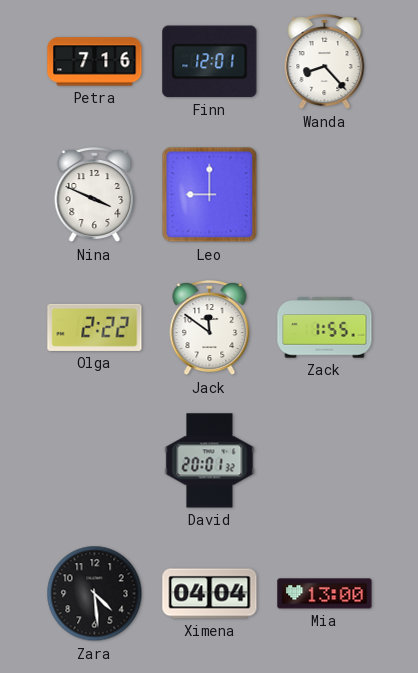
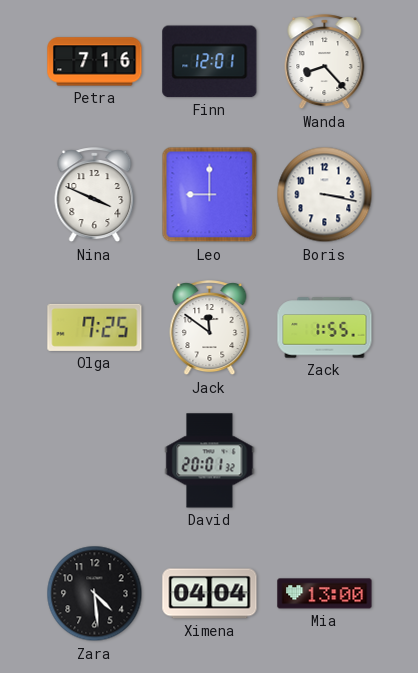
Boris: none -> 3:17 (325, 195)
Olga: 2:22 -> 7:25 (95, 327)
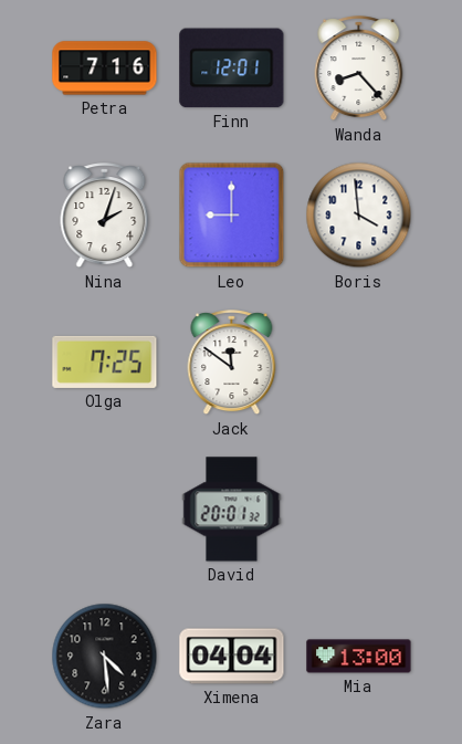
Nina: 3:49 -> 2:03 (105, 216)
Boris: 3:17 -> 3:59 (359, 216)
Zack: 1:55 -> none (325, 328)
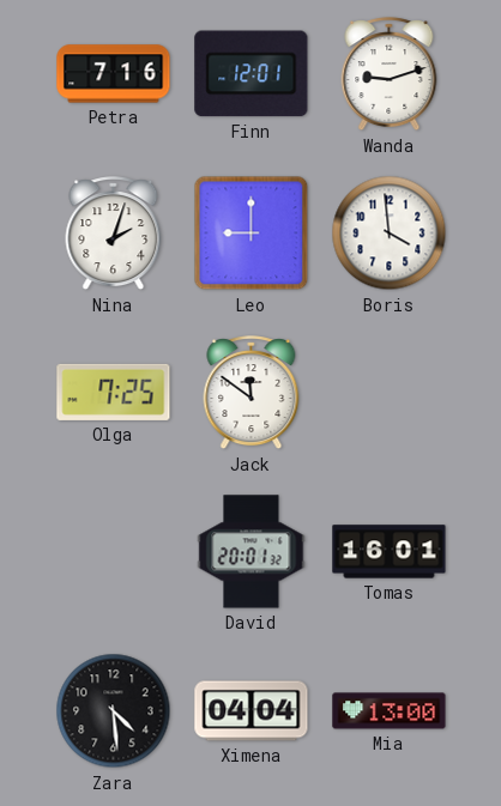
Wanda: 8:23 -> 9:12 (390, 74)
Tomas: none -> 16:01 (390, 552)
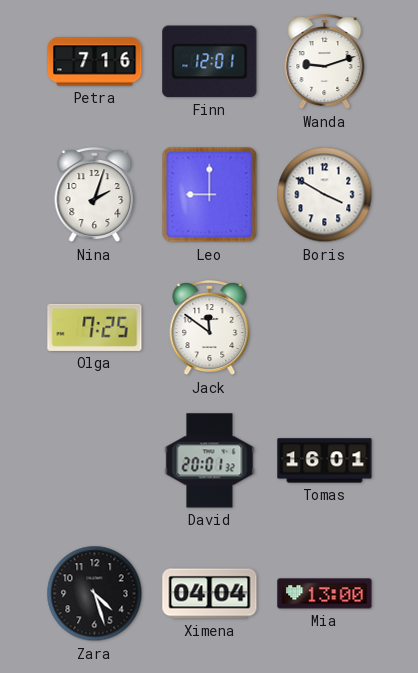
Boris: 3:59 -> 3:50 (325, 195)
Zara: 4:29 -> 4:27 (95, 594)
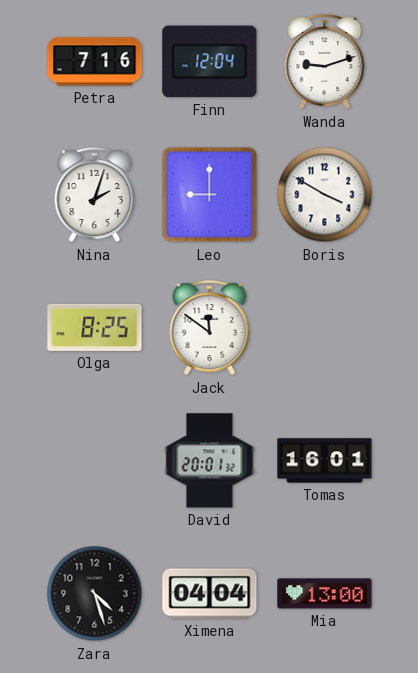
Finn: 12:01 -> 12:04 (210, 62)
Olga: 7:25 -> 8:25 (95, 327)
